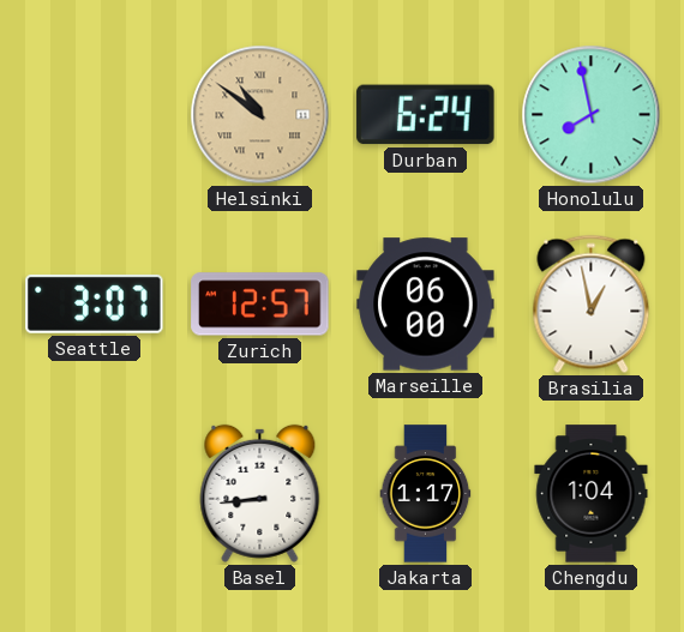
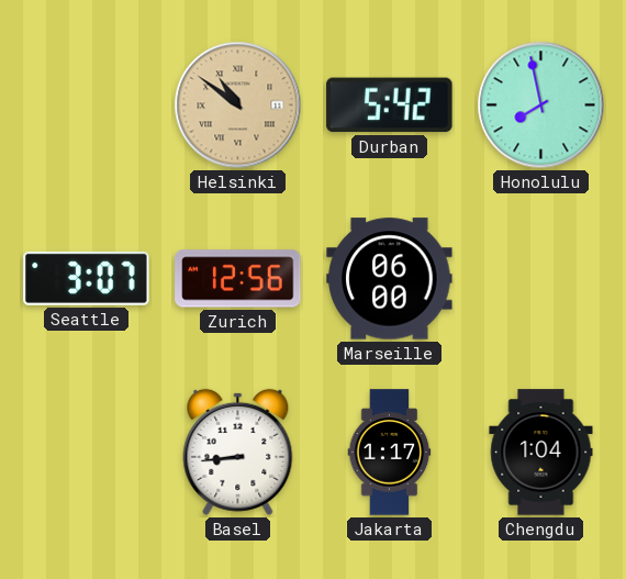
Durban: 6:24 -> 5:42 (390, 105)
Zurich: 12:57 -> 12:56 (238, 279)
Brasilia: 12:58 -> none (592, 305)
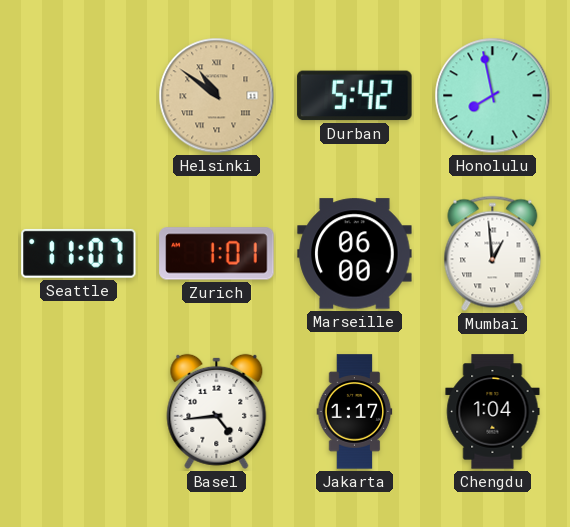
Seattle: 3:07 -> 11:07 (79, 253)
Zurich: 12:56 -> 1:01 (217, 254)
Mumbai: none -> 12:59 (493, 254)
Basel: 8:44 -> 4:44 (217, 411)
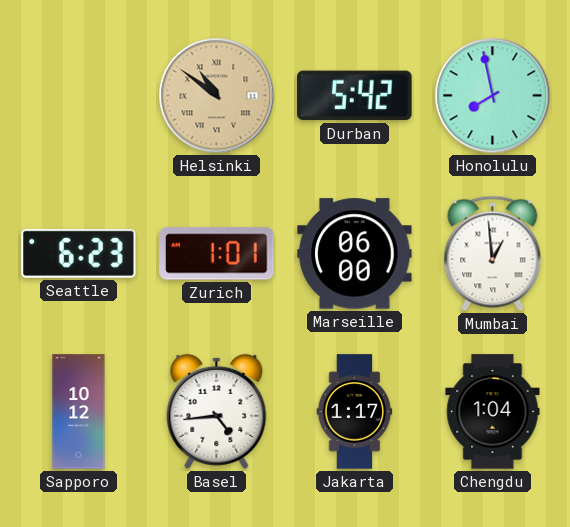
Seattle: 11:07 -> 6:23 (79, 253)
Sapporo: none -> 10:12 (79, 412)
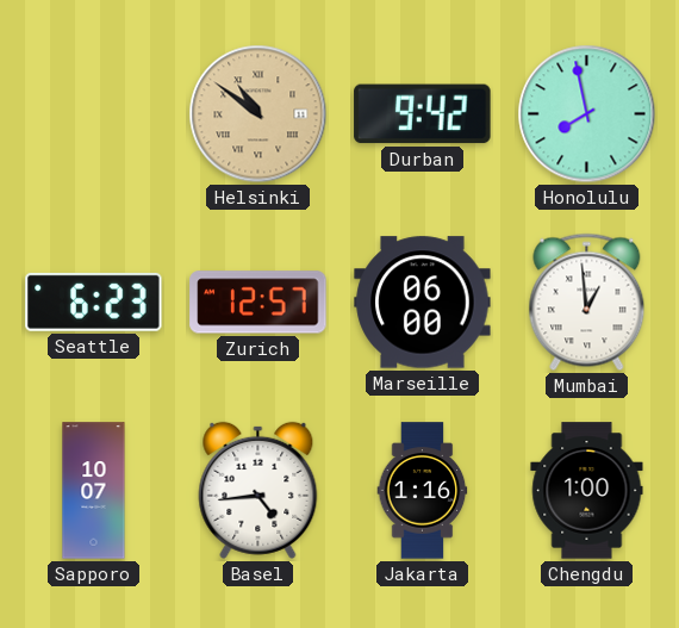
Durban: 5:42 -> 9:42 (423, 114)
Zurich: 1:01 -> 12:57 (258, 303)
Sapporo: 10:12 -> 10:07 (94, 491)
Jakarta: 1:17 -> 1:16 (423, 491)
Chengdu: 1:04 -> 1:00 (587, 491)
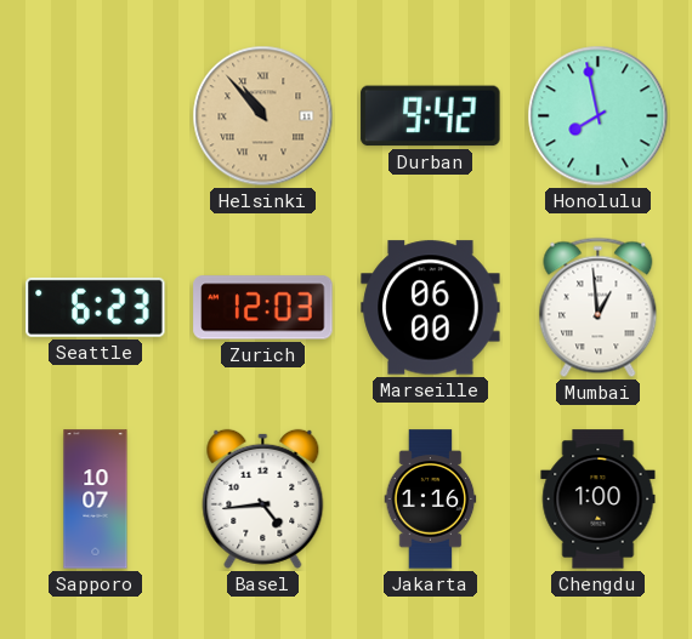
Helsinki: 10:51 -> 10:53 (263, 116)
Zurich: 12:57 -> 12:03 (263, 308)
